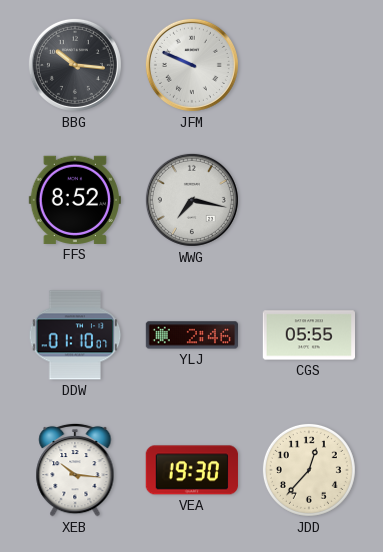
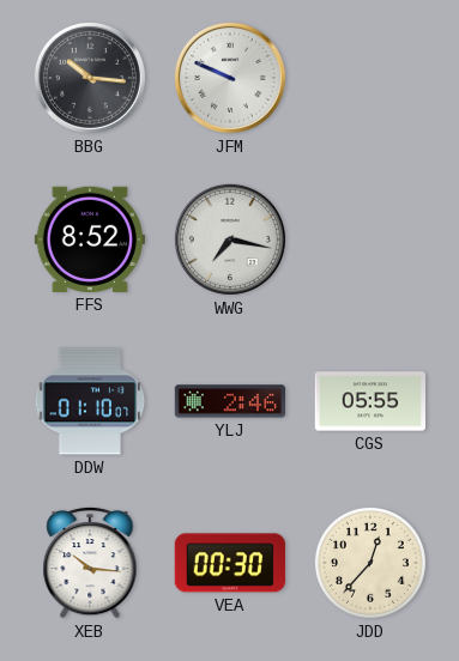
VEA: 19:30 -> 00:30 (230, 563)
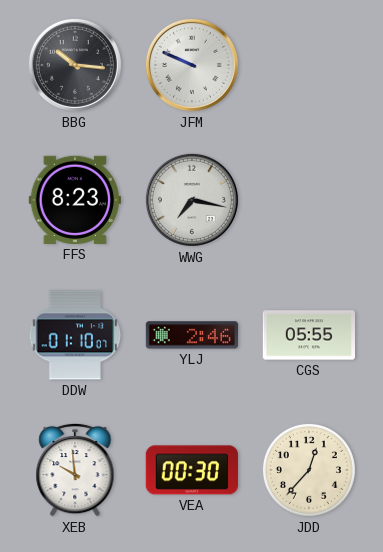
FFS: 8:52 -> 8:23 (75, 200)
XEB: 10:16 -> 9:59 (75, 470)
